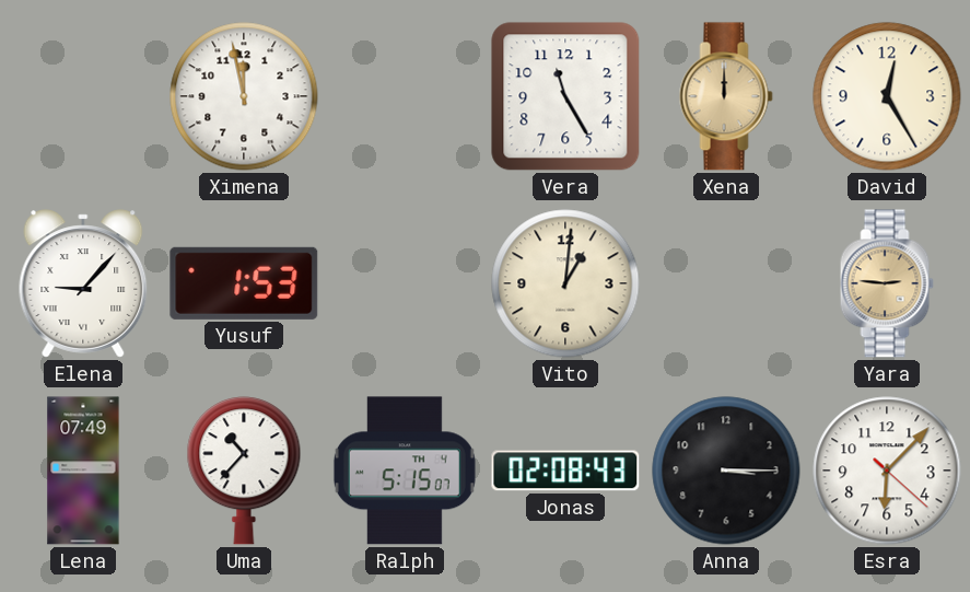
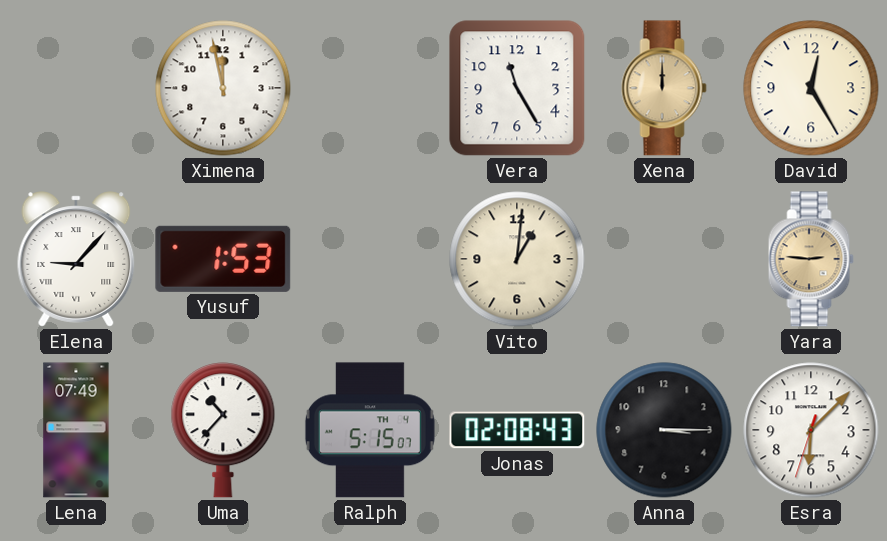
Esra: 6:07:22 -> 6:07:33 (811, 430)
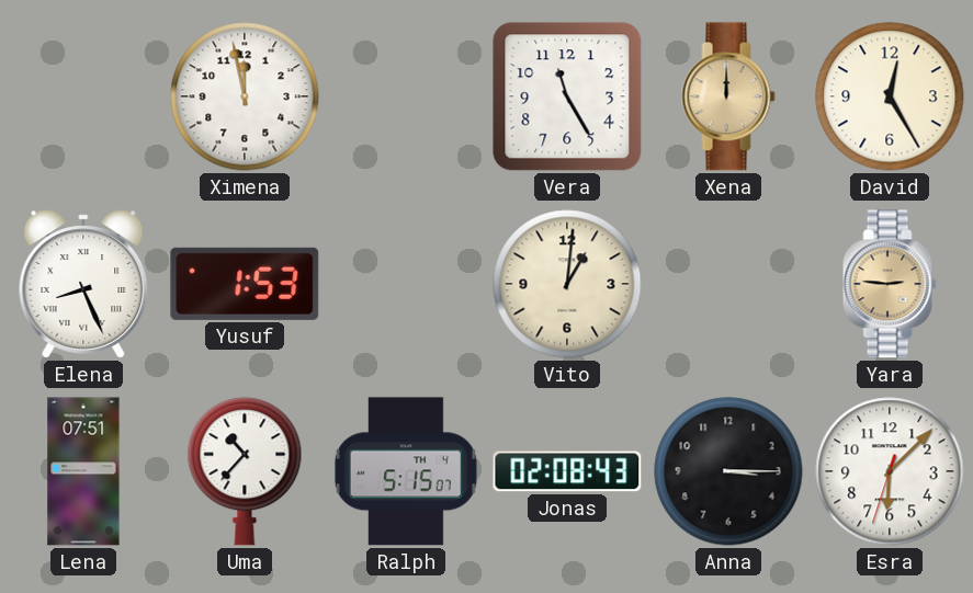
Elena: 9:07 -> 8:26 (83, 284)
Lena: 07:49 -> 07:51 (83, 471)
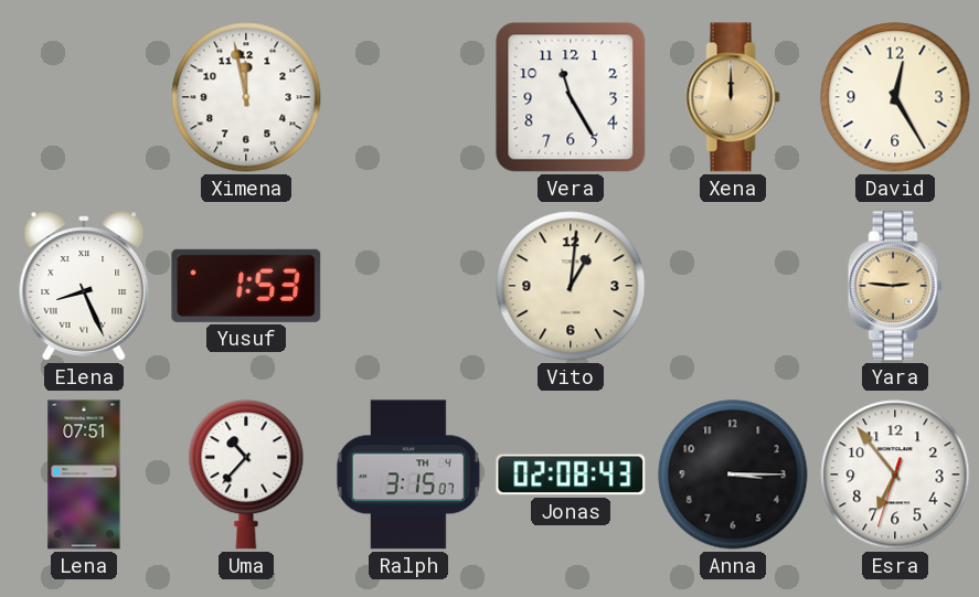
Ralph: 5:15 -> 3:15 (408, 475)
Esra: 6:07 -> 6:53 (895, 475)
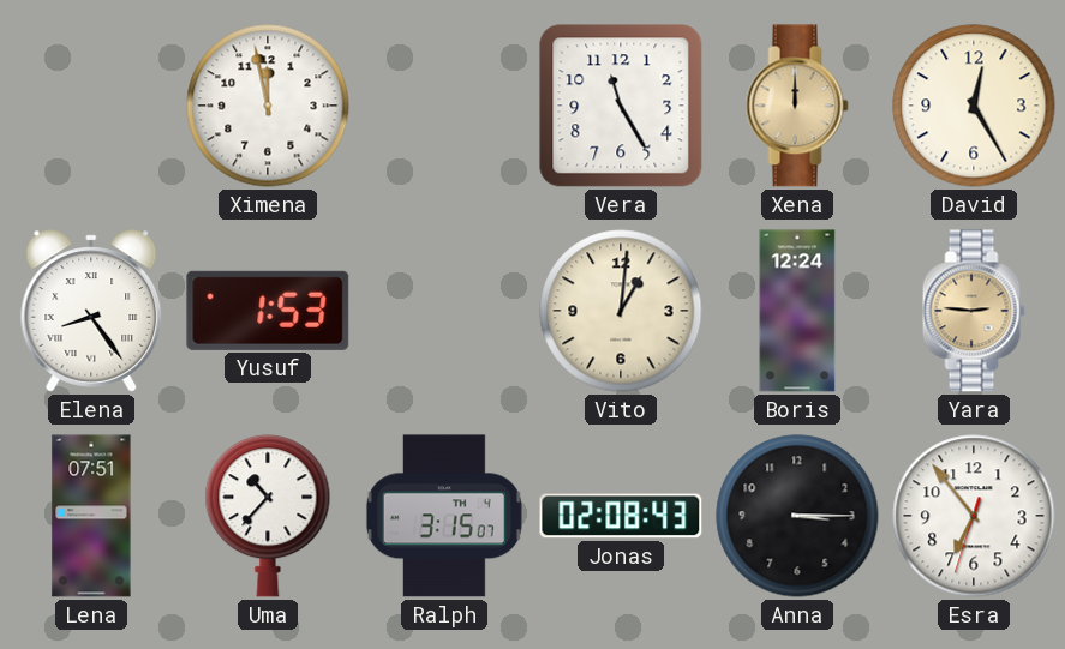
Elena: 8:26 -> 8:24 (91, 311)
Boris: none -> 12:24 (797, 311)
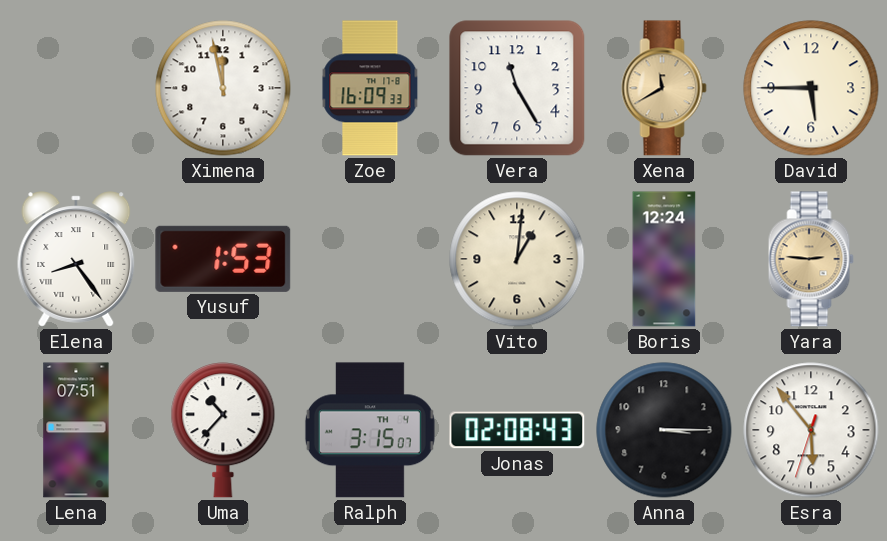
Zoe: none -> 16:09 (370, 88)
Xena: 12:00 -> 11:40 (664, 88)
David: 12:25 -> 5:45 (811, 88)
Esra: 6:53 -> 5:53 (811, 430)
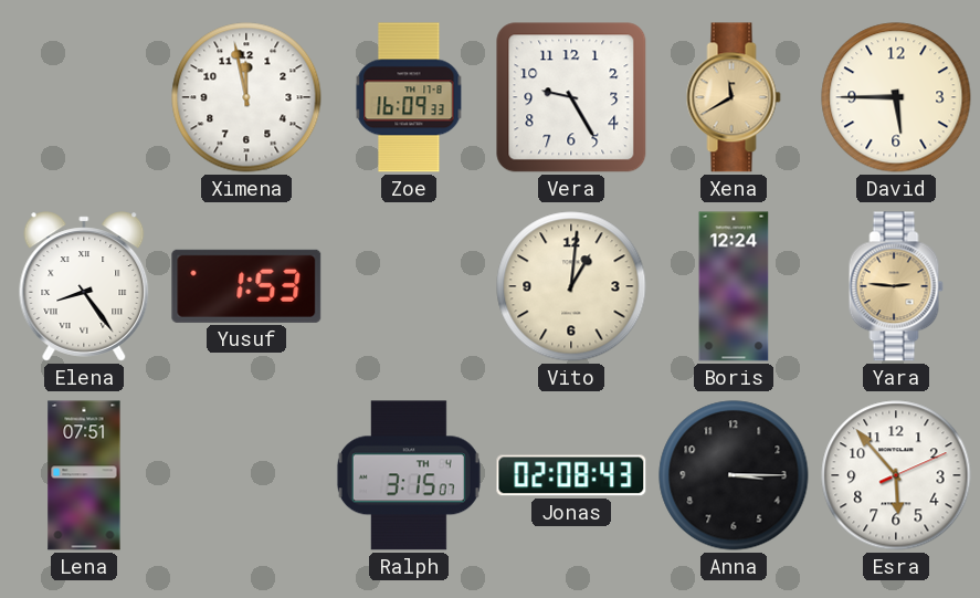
Vera: 11:25 -> 9:25 (571, 97)
Uma: 10:37 -> none (223, 430)
Esra: 5:53:33 -> 5:53:11 (896, 475)
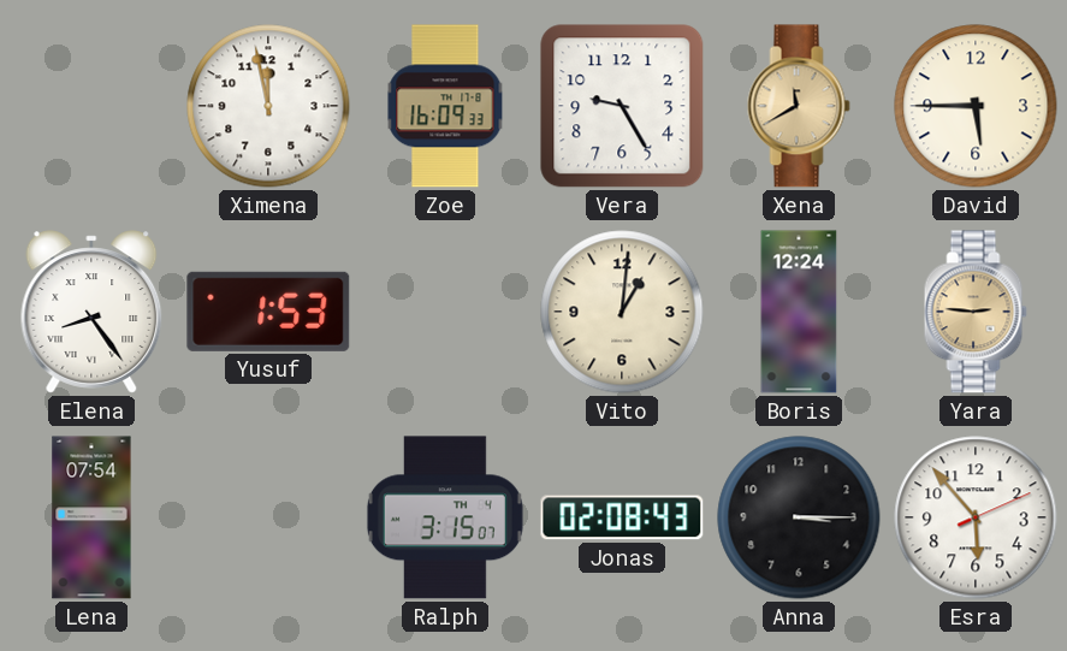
Lena: 07:51 -> 07:54 (91, 517)
